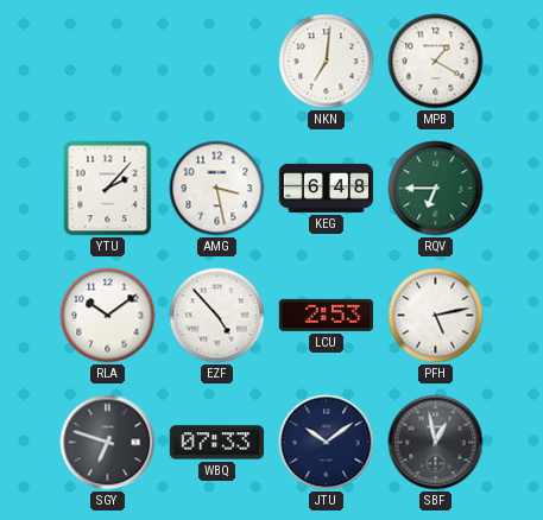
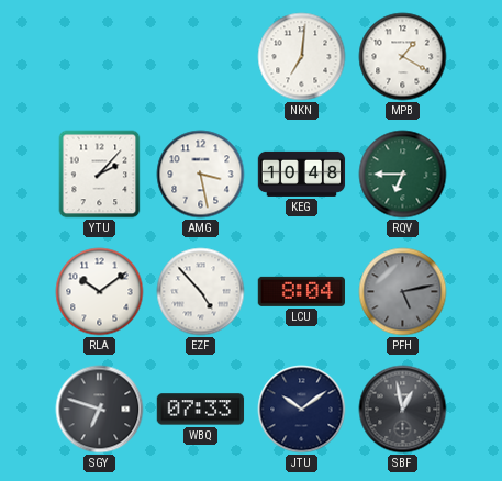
KEG: 6:48 -> 10:48 (302, 174)
LCU: 2:53 -> 8:04 (301, 291)
PFH dial: white -> grey (403, 292)
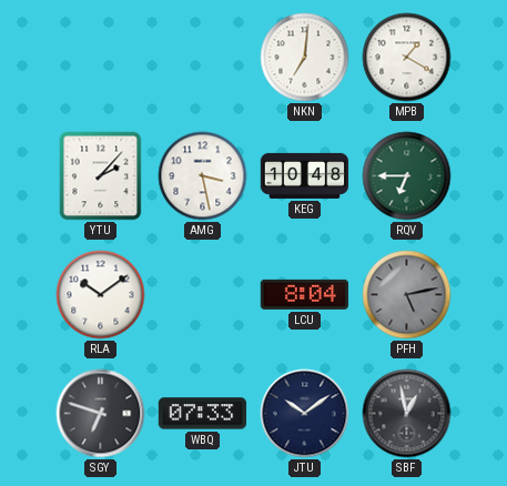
EZF: 4:53 -> none (201, 292)
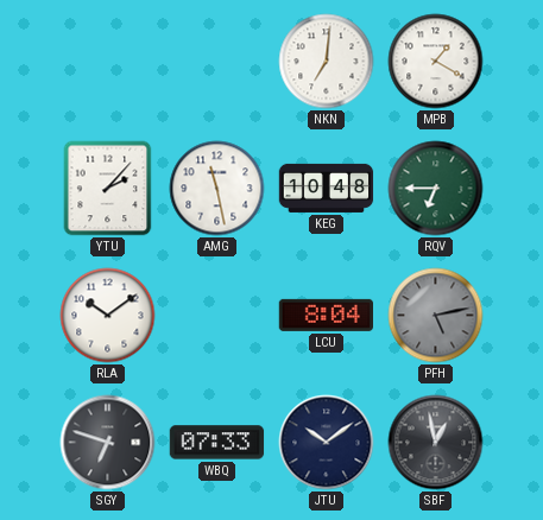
AMG: 3:28 -> 11:28 (217, 189)
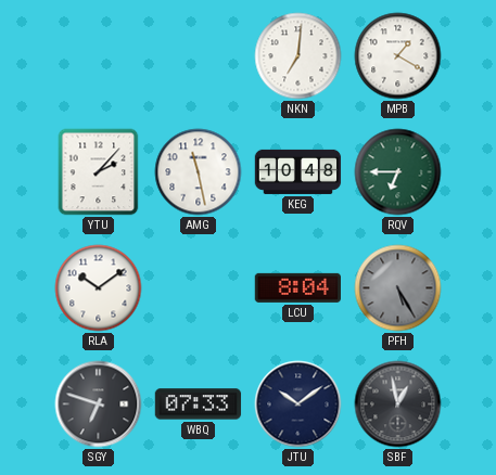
PFH: 5:13 -> 5:25 (398, 288)
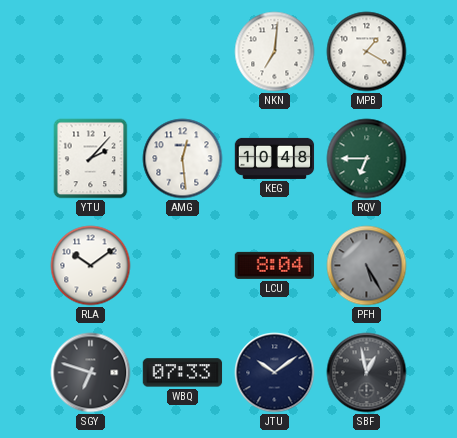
AMG: 11:28 -> 12:29 (183, 159)
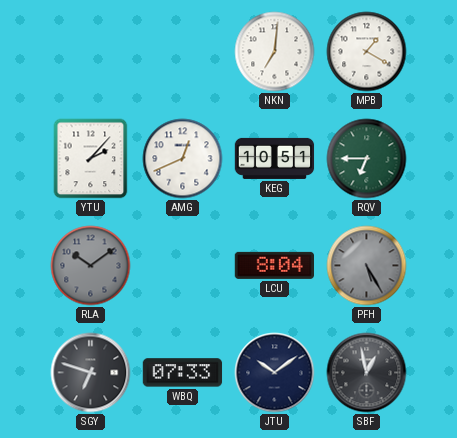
AMG: 12:29 -> 12:41 (183, 159)
KEG: 10:48 -> 10:51 (275, 158)
RLA dial: white -> grey (91, 266)
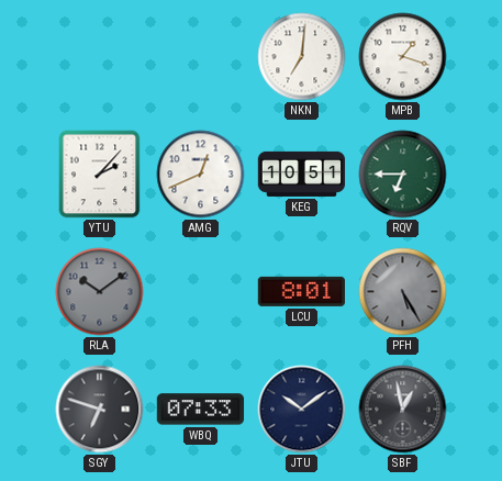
MPB: 1:20 -> 1:18 (403, 57)
LCU: 8:04 -> 8:01 (301, 291)
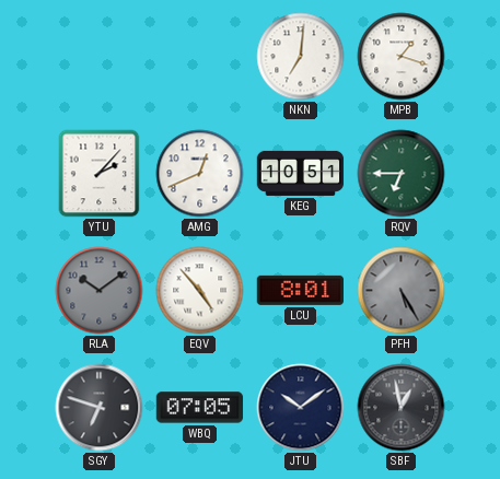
EQV: none -> 4:53 (200, 291)
WBQ: 07:33 -> 07:05 (200, 408)
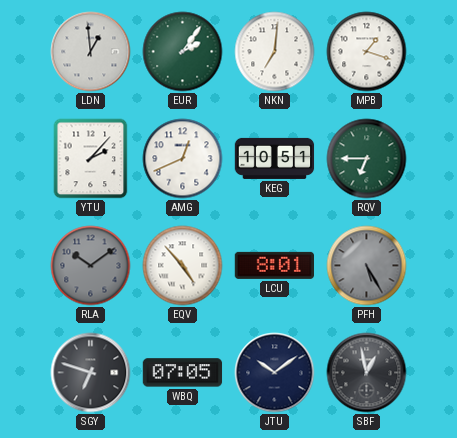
LDN: none -> 12:59 (91, 52)
EUR: none -> 2:06 (183, 52)
